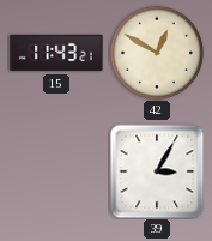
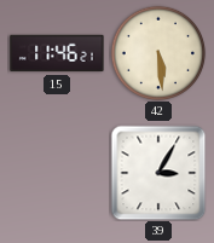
15: 11:43 -> 11:46 (57, 53)
42: 12:50 -> 5:29 (157, 52)
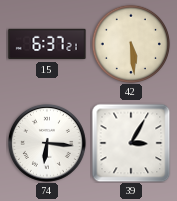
15: 11:46 -> 6:37 (47, 44)
74: none -> 6:16 (47, 143)
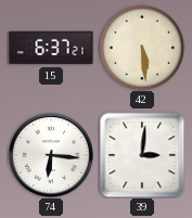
39: 3:05 -> 3:01 (142, 155)
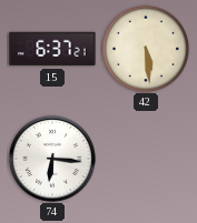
39: 3:01 -> none (142, 155)
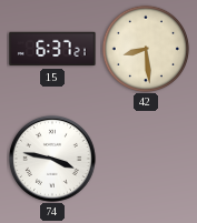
42: 5:29 -> 8:29 (145, 48)
74: 6:16 -> 3:47 (52, 159)
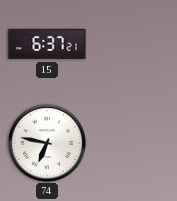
42: 8:29 -> none (145, 48)
74: 3:47 -> 6:47 (47, 143)
